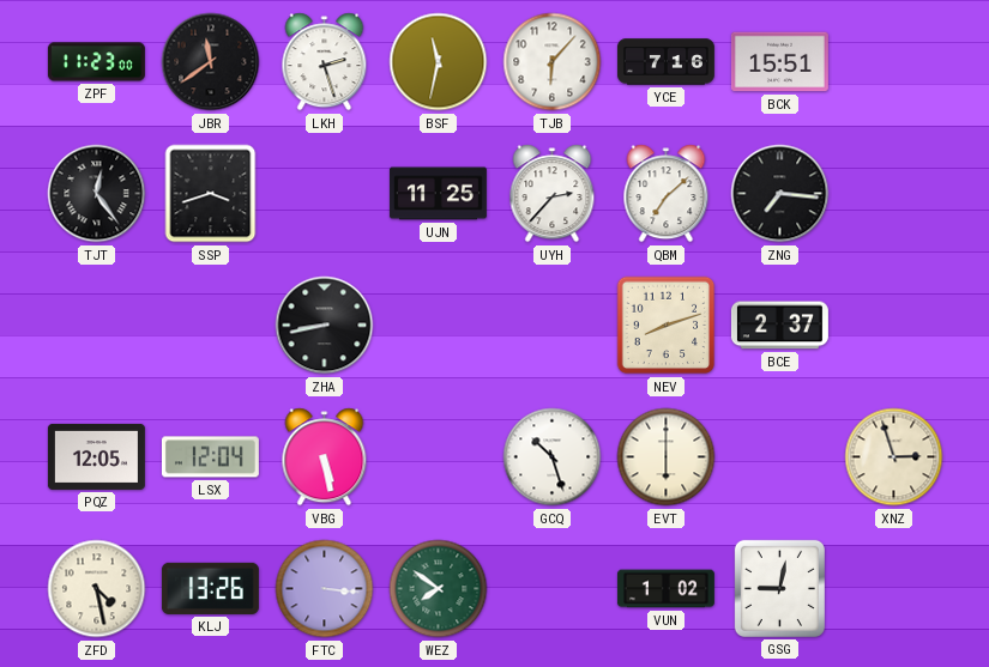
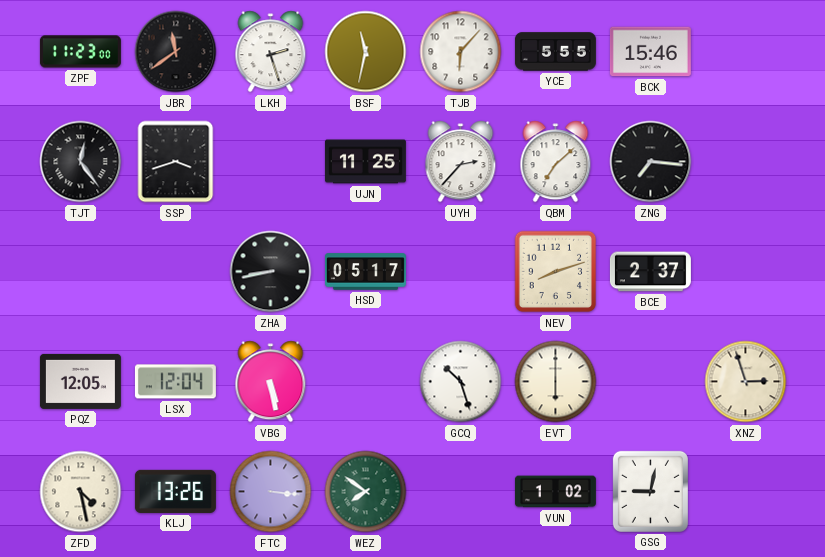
YCE: 7:16 -> 5:55 (555, 52)
BCK: 15:51 -> 15:46 (650, 52)
HSD: none -> 05:17 (365, 272)
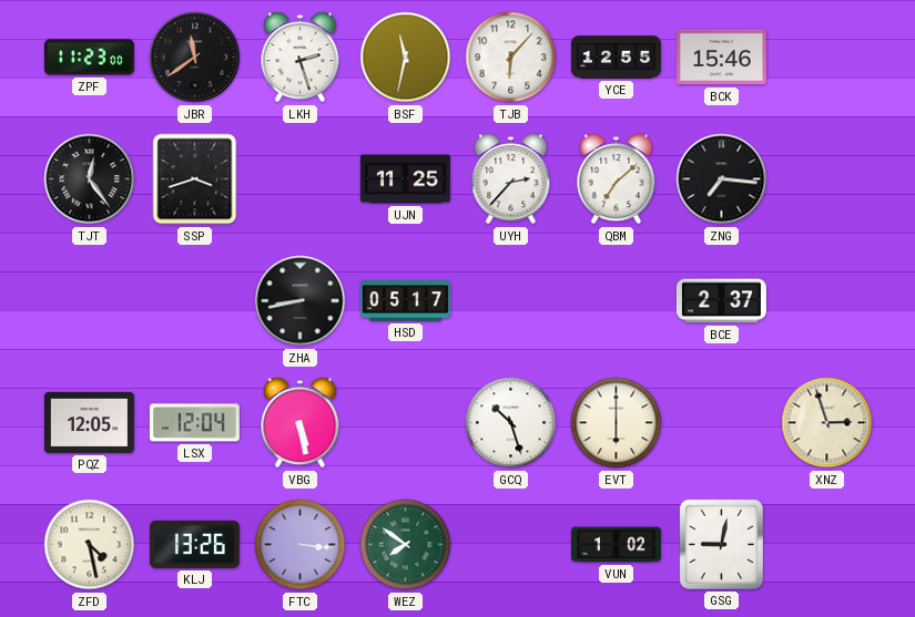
YCE: 5:55 -> 12:55 (616, 58)
NEV: 8:12 -> none (556, 272)
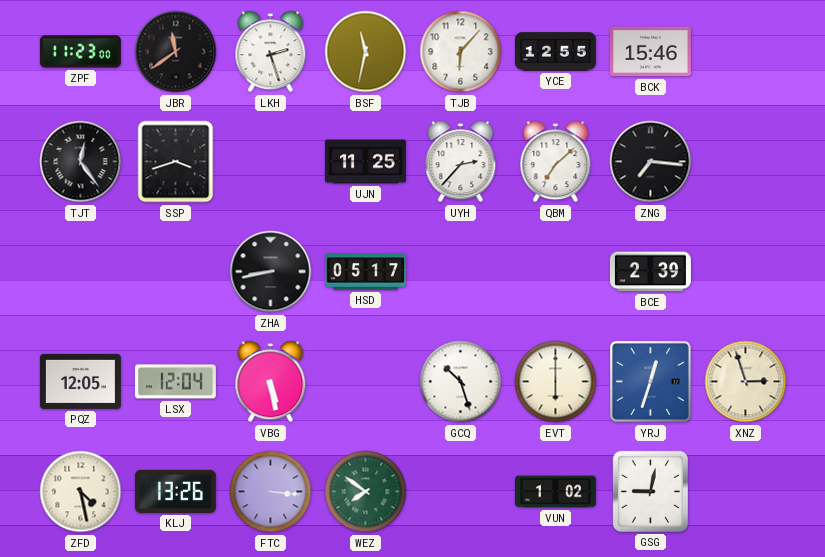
BCE: 2:37 -> 2:39 (650, 272)
YRJ: none -> 12:33 (650, 381)
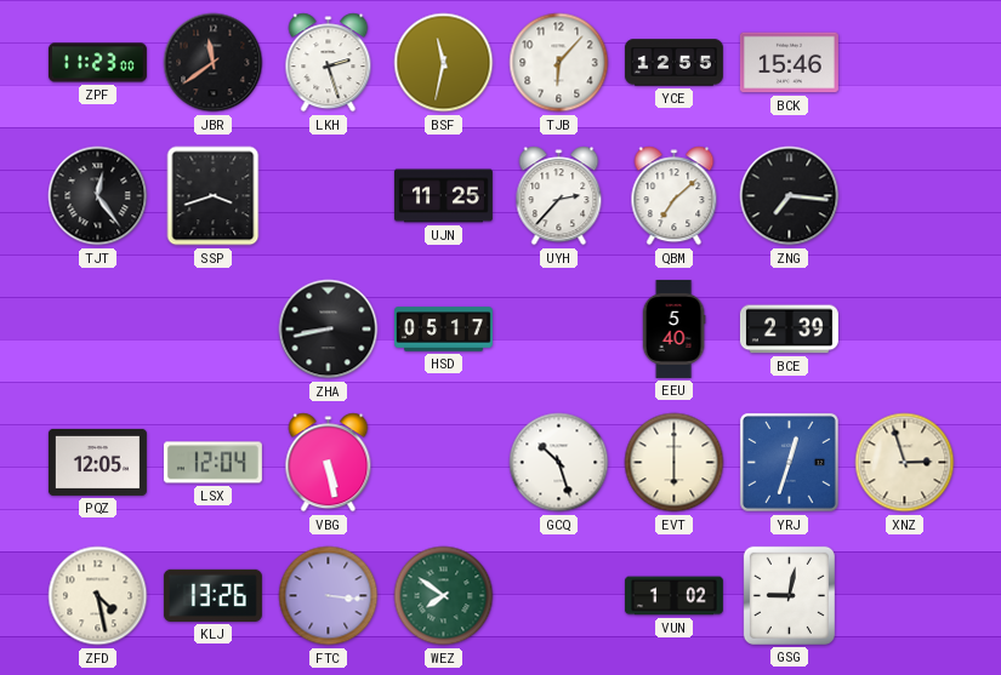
EEU: none -> 5:40 (673, 328)
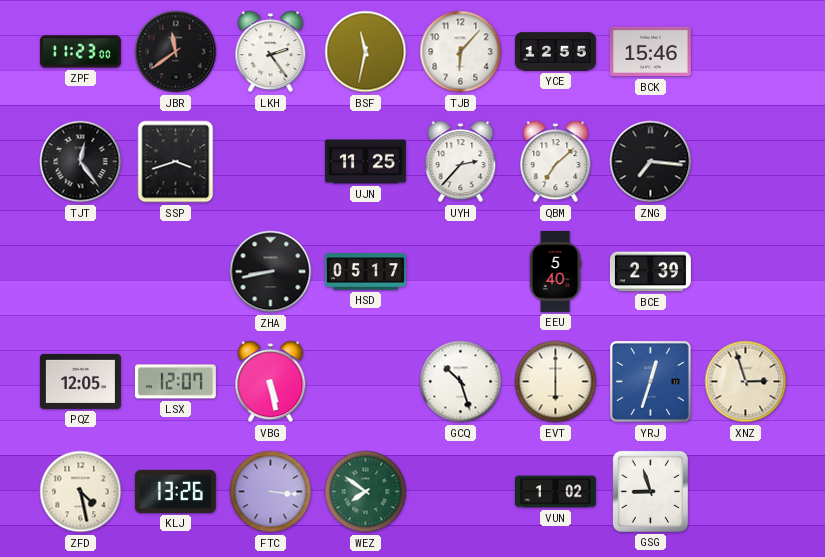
LKH: 2:27 -> 2:24 (271, 52)
LSX: 12:04 -> 12:07 (175, 382)
GSG: 9:02 -> 8:57 (650, 491)
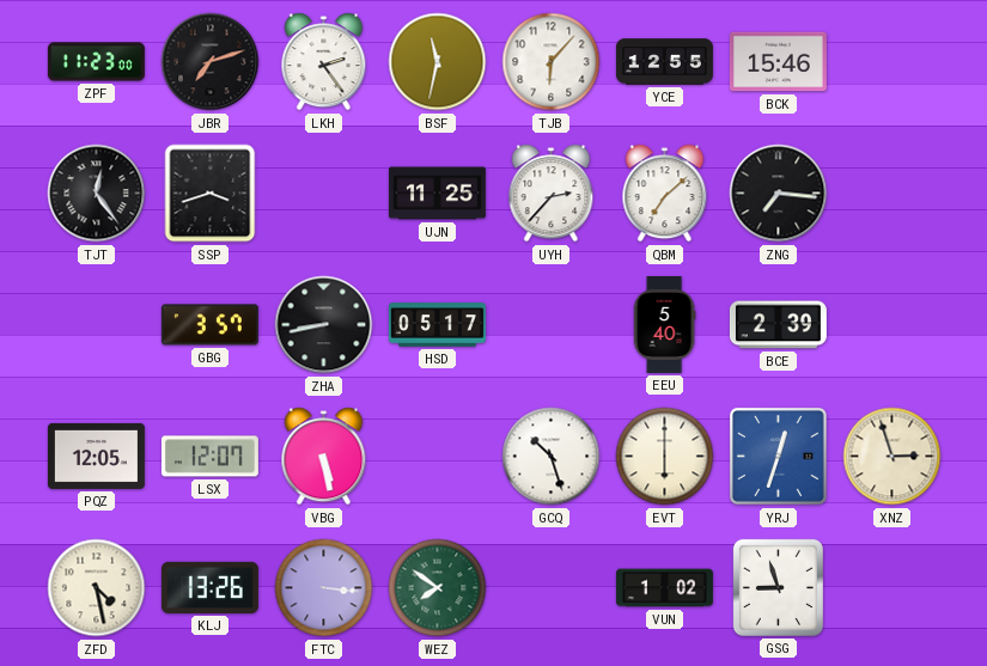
JBR: 11:39 -> 7:12 (211, 62)
GBG: none -> 3:57 (209, 325)
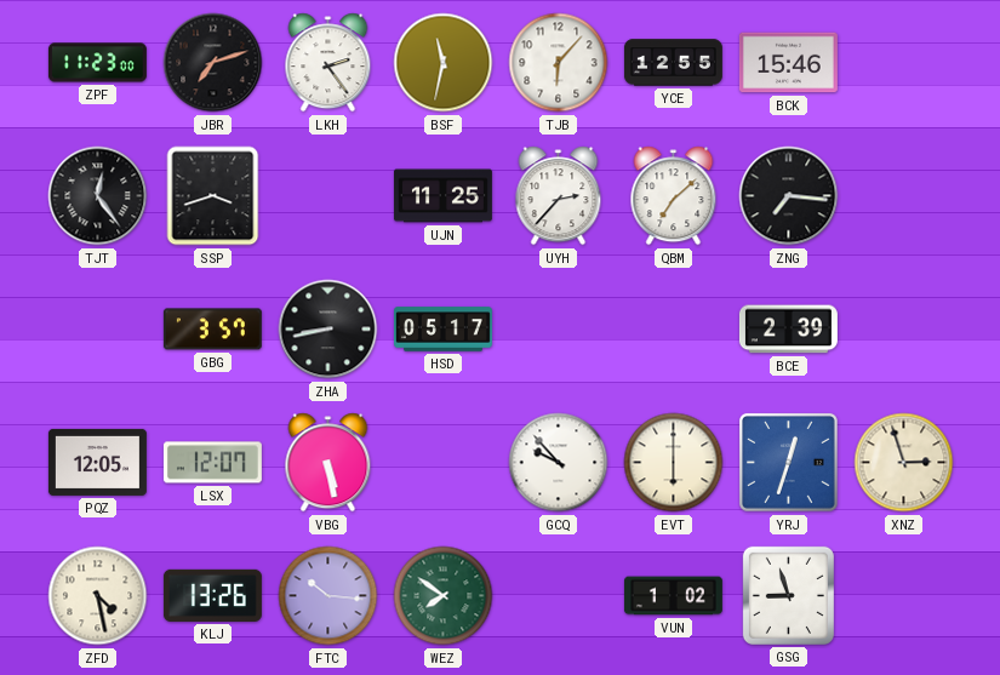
EEU: 5:40 -> none (664, 324)
GCQ: 10:27 -> 9:53 (559, 463)
FTC: 3:16 -> 10:16 (328, 596)
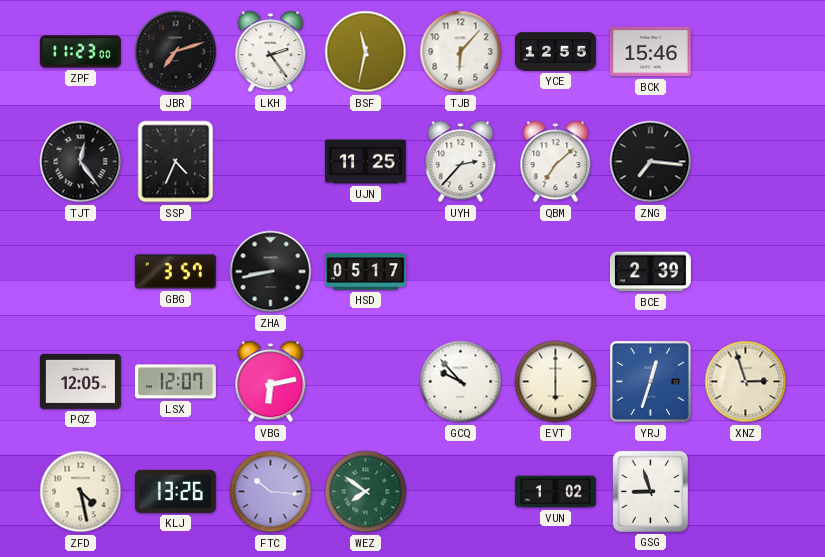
SSP: 3:42 -> 4:34 (176, 162)
VBG: 5:28 -> 6:13 (271, 382)
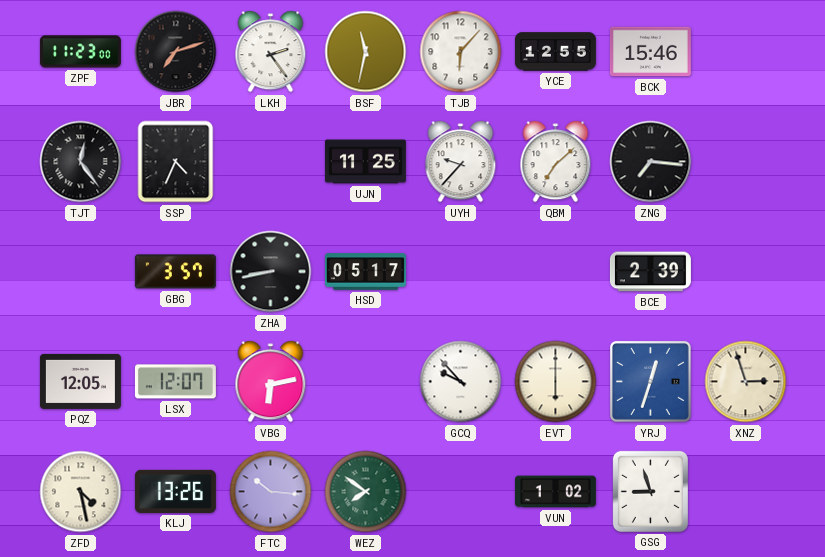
UYH: 2:37 -> 9:37 (461, 162)
